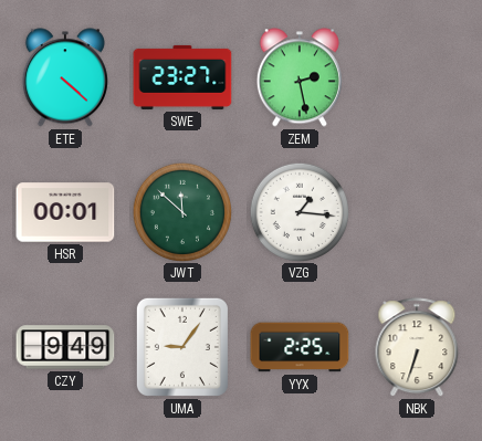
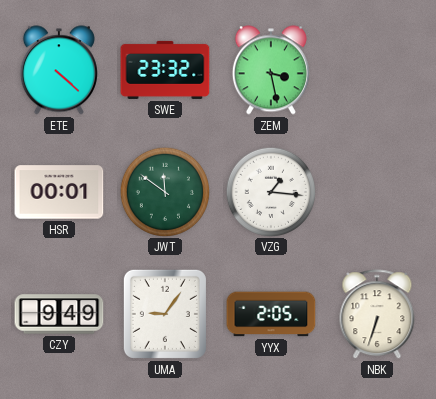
SWE: 23:27 -> 23:32 (165, 70)
ZEM: 2:28 -> 3:28 (271, 70)
JWT: 11:52 -> 11:51 (164, 191)
YYX: 2:25 -> 2:05 (271, 314)
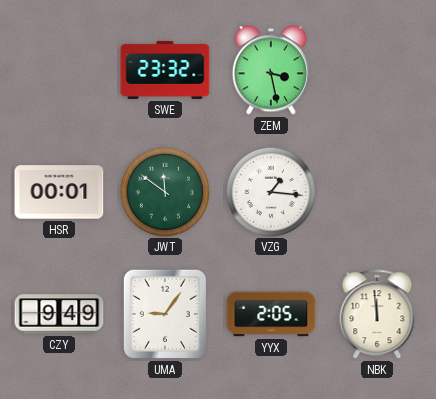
ETE: 4:22 -> none (59, 70)
NBK: 6:33 -> 11:59 (377, 315)
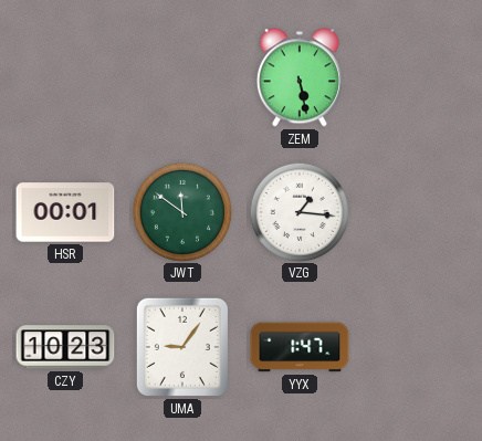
SWE: 23:32 -> none (165, 70)
ZEM: 3:28 -> 5:28 (300, 77)
CZY: 9:49 -> 10:23 (65, 347)
YYX: 2:05 -> 1:47 (300, 347)
NBK: 11:59 -> none (377, 315)
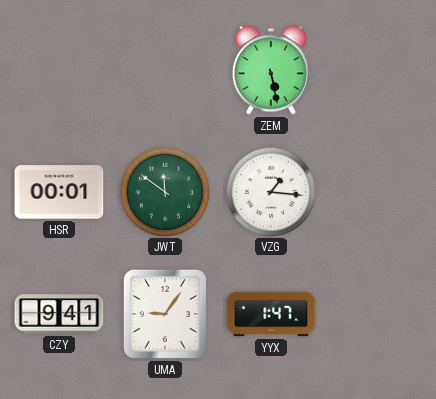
CZY: 10:23 -> 9:41 (59, 314)
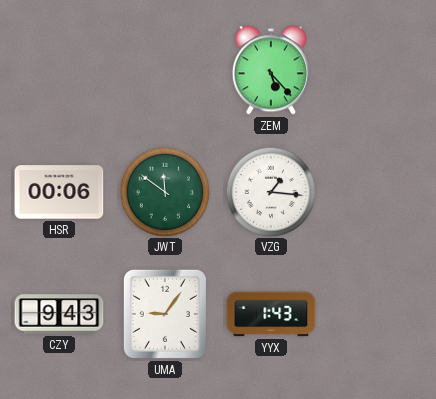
ZEM: 5:28 -> 5:23 (271, 70)
HSR: 00:01 -> 00:06 (59, 192)
CZY: 9:41 -> 9:43 (59, 314)
YYX: 1:47 -> 1:43 (271, 314)
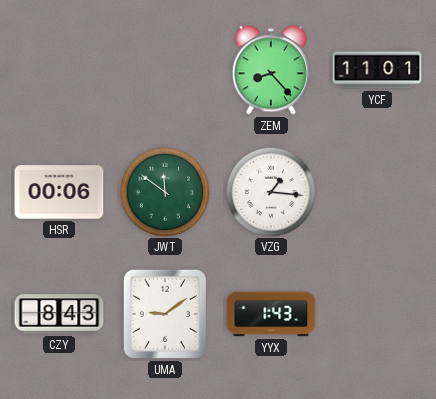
ZEM: 5:23 -> 8:23 (271, 70)
YCF: none -> 11:01 (377, 70)
CZY: 9:43 -> 8:43 (59, 314)
UMA: 9:06 -> 9:09 (165, 314)
